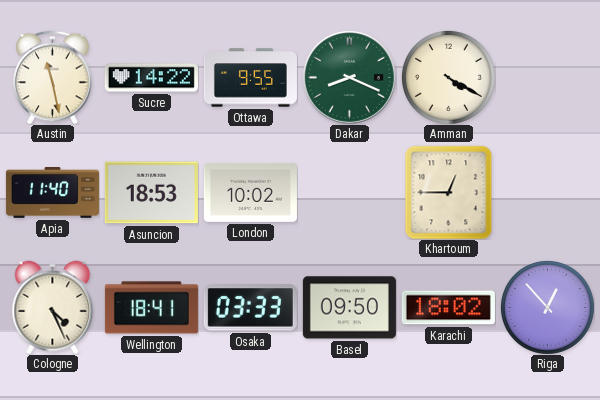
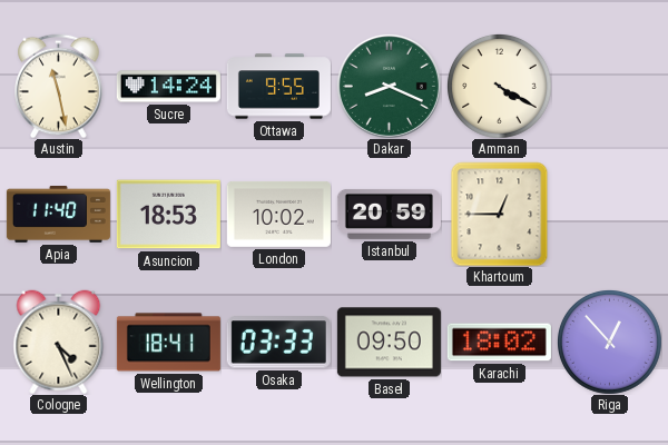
Sucre: 14:22 -> 14:24 (168, 87)
Istanbul: none -> 20:59 (389, 214)
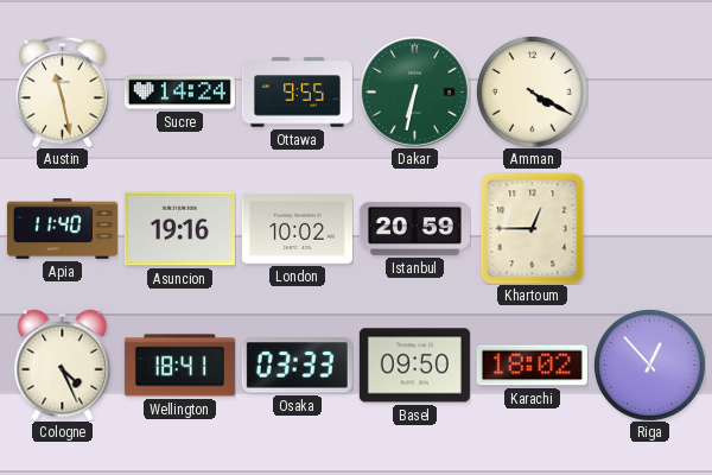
Dakar: 8:19 -> 6:32 (414, 91)
Asuncion: 18:53 -> 19:16 (179, 229)
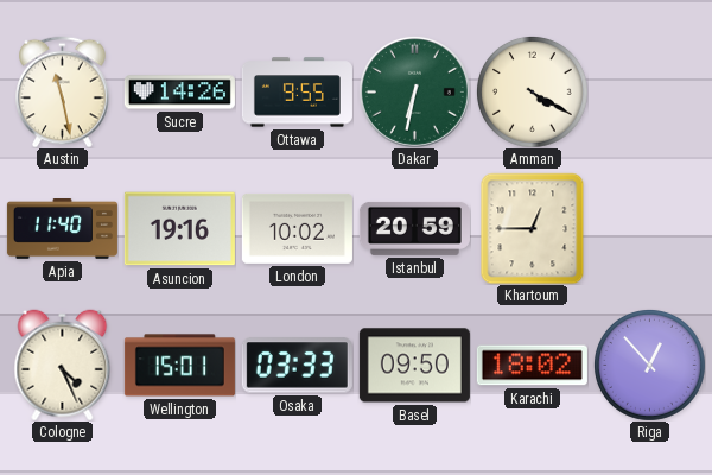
Sucre: 14:24 -> 14:26 (179, 93)
Wellington: 18:41 -> 15:01 (179, 366)
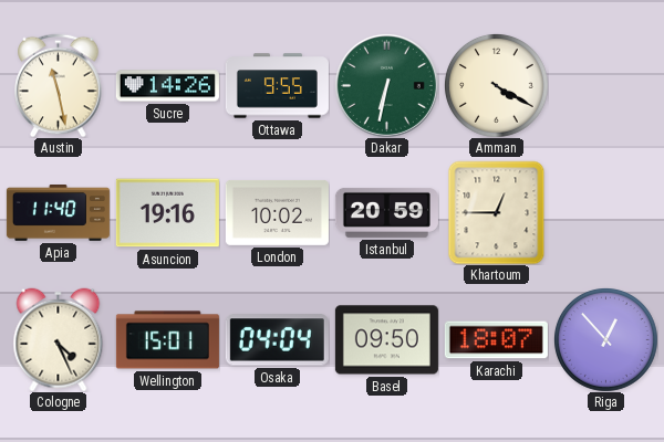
Osaka: 03:33 -> 04:04 (277, 340)
Karachi: 18:02 -> 18:07 (496, 340)
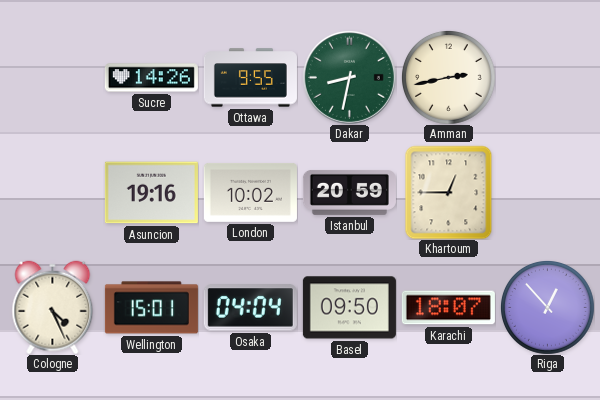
Austin: 11:28 -> none (59, 85)
Dakar: 6:32 -> 8:32 (349, 77)
Amman: 4:20 -> 2:43 (448, 77)
Apia: 11:40 -> none (58, 213)
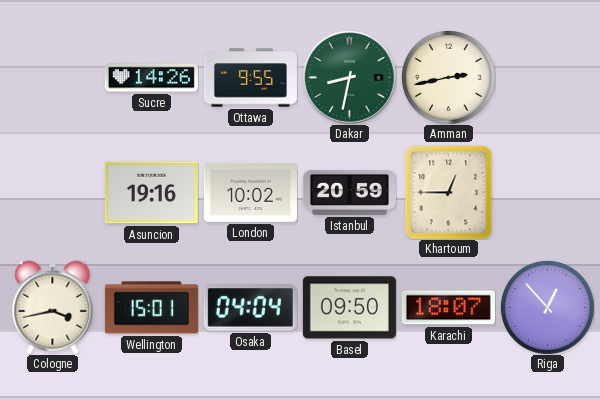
Cologne: 4:26 -> 3:43 (53, 307)
